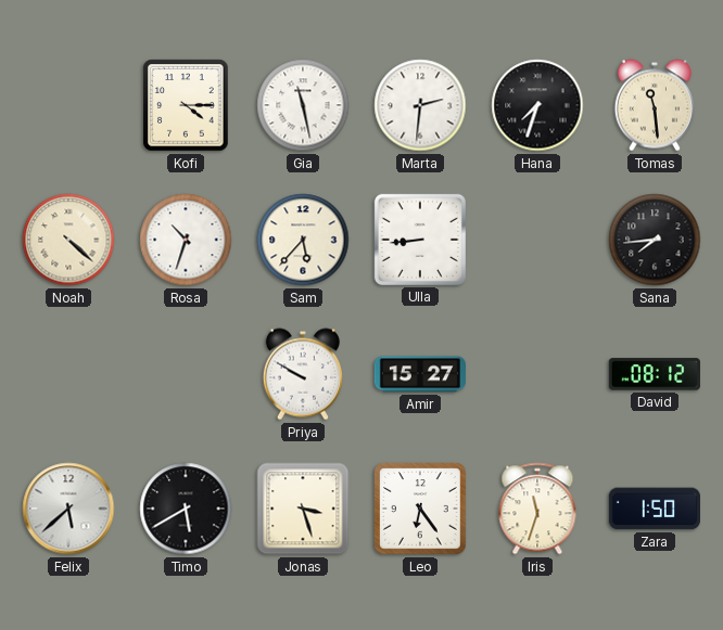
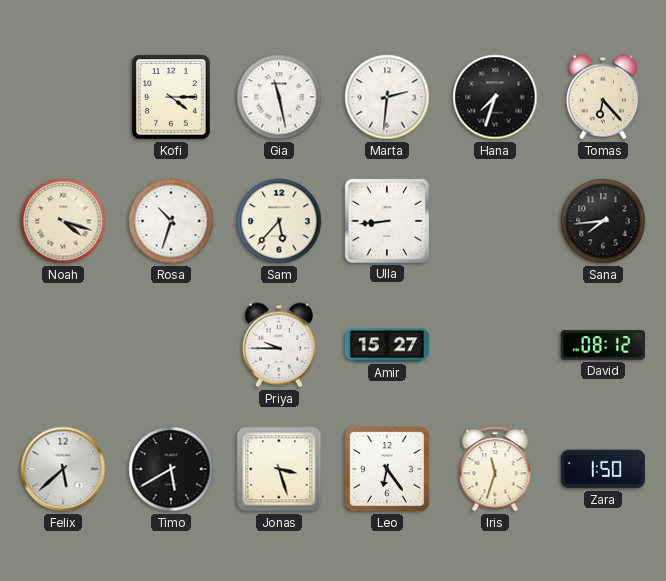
Tomas: 11:29 -> 6:23 (603, 97)
Noah: 4:22 -> 4:18 (63, 221)
Priya: 9:50 -> 9:45 (279, 345)
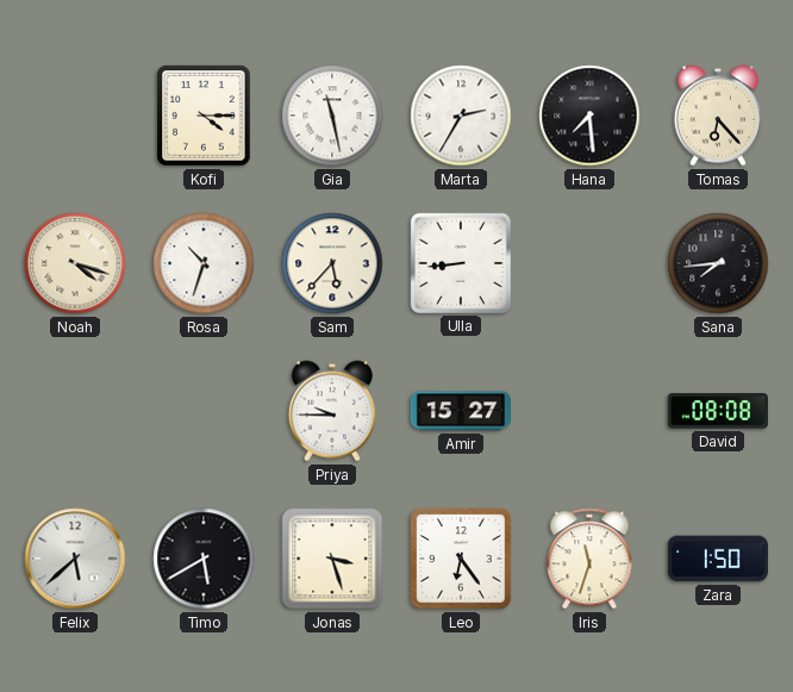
Marta: 2:31 -> 2:35 (461, 116)
Hana: 7:33 -> 7:29 (589, 116)
David: 08:12 -> 08:08 (718, 411)
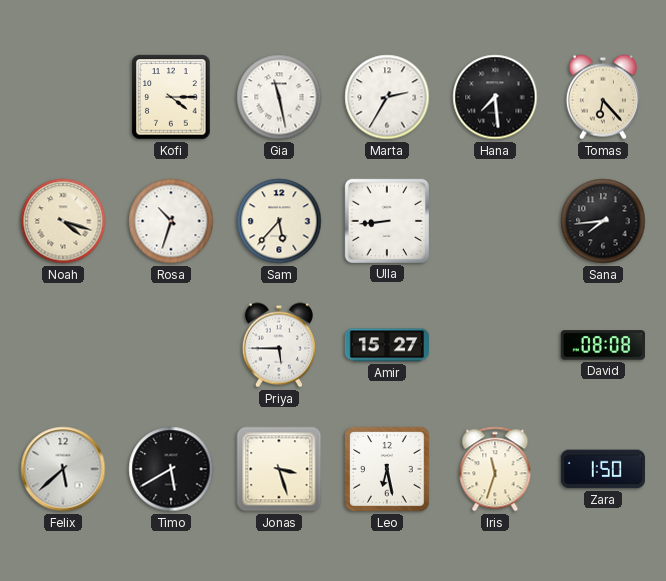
Priya: 9:45 -> 5:45 (279, 345)
Leo: 6:24 -> 6:28 (387, 469)
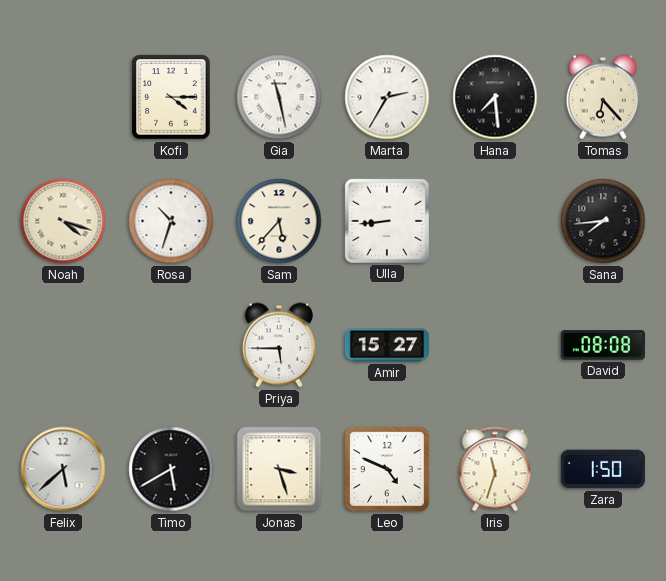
Leo: 6:28 -> 4:49 (387, 469)
